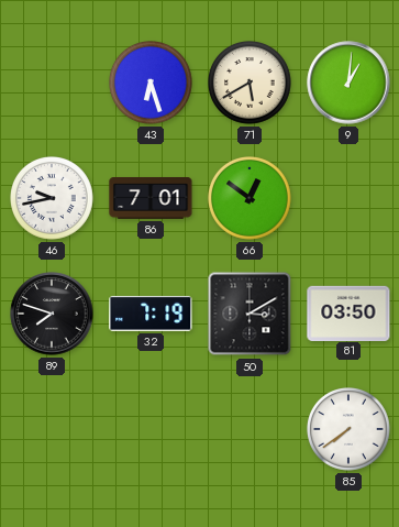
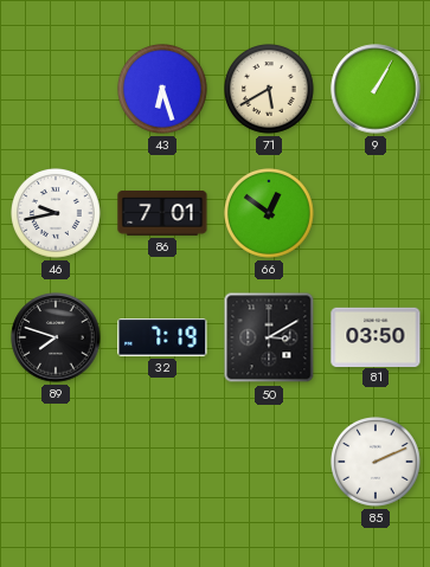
9: 1:01 -> 1:05 (376, 89)
85: 7:39 -> 2:11 (377, 463)
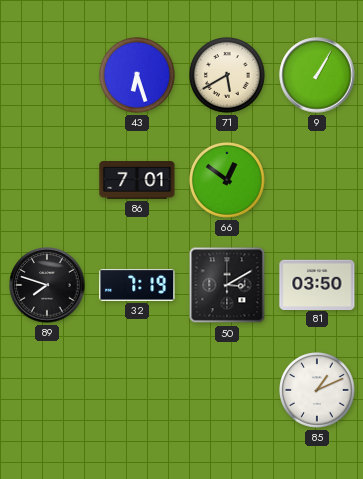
46: 9:43 -> none (57, 214)
85: 2:11 -> 1:11 (318, 391)
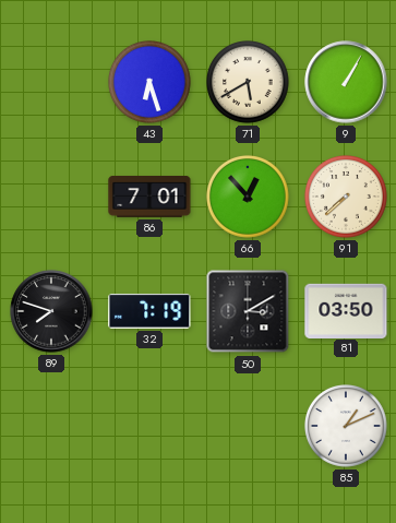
66: 12:51 -> 12:53 (249, 198)
91: none -> 7:38 (347, 198)
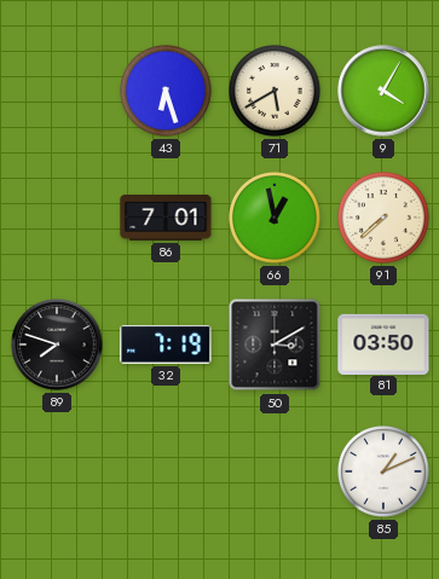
9: 1:05 -> 4:05 (383, 91)
66: 12:53 -> 12:58 (276, 219)
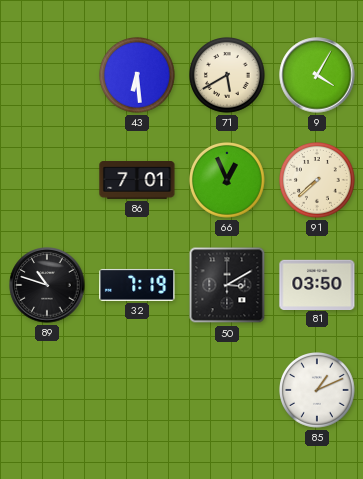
43: 6:27 -> 6:29 (138, 76)
66: 12:58 -> 12:56 (228, 181)
89: 7:48 -> 10:48 (47, 285)
